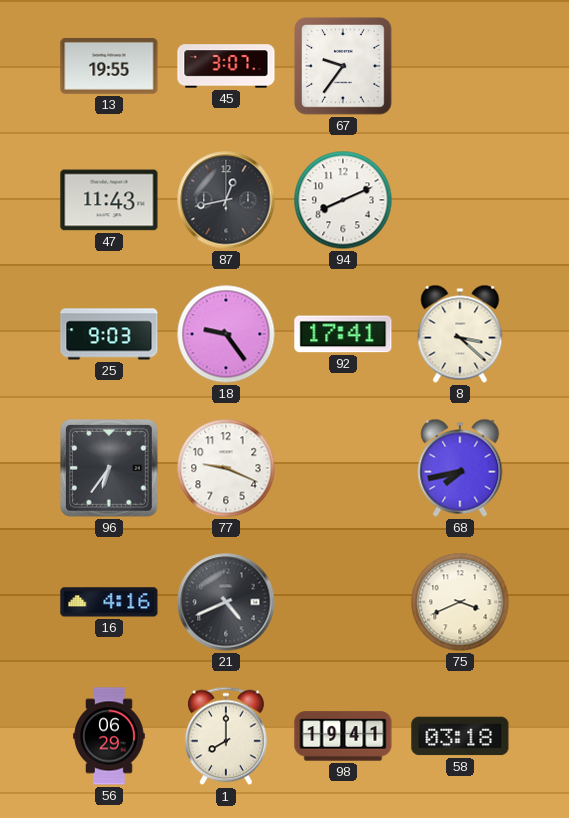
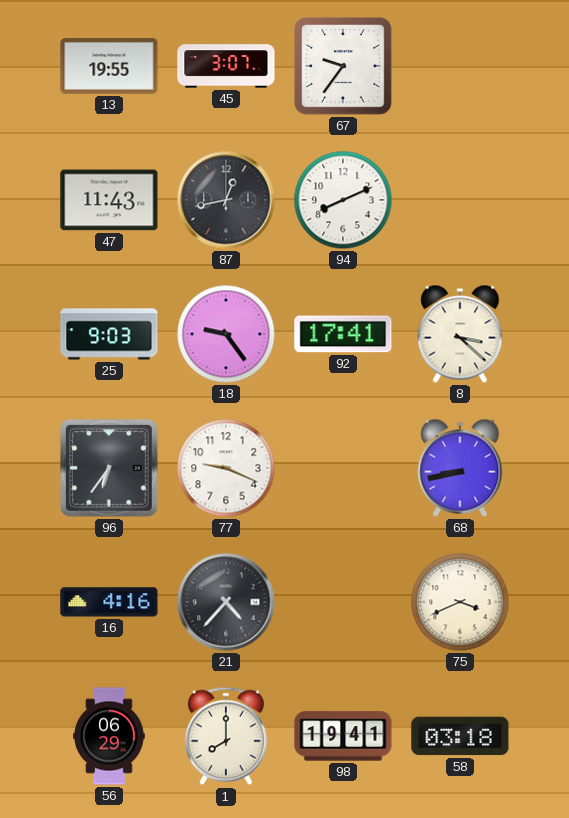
68: 7:43 -> 8:43 (460, 468)
21: 4:41 -> 4:37 (226, 602)
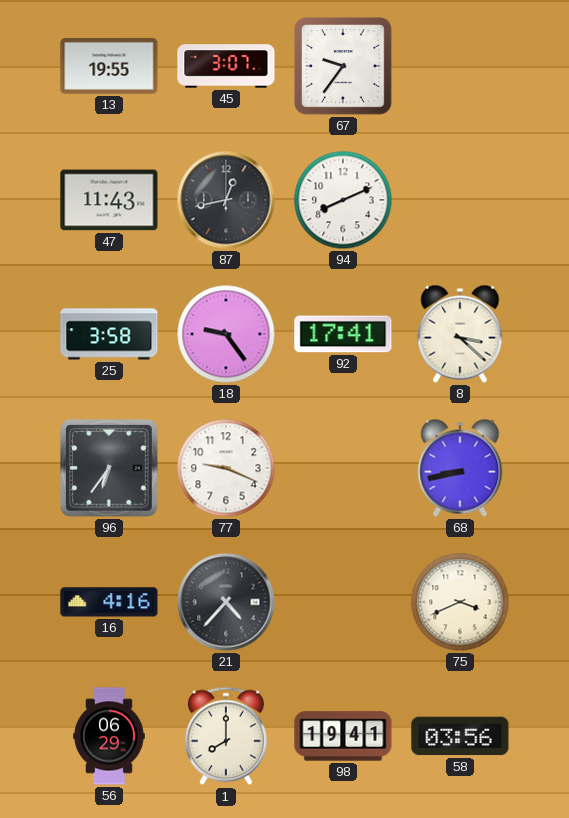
25: 9:03 -> 3:58 (109, 334)
58: 03:18 -> 03:56 (460, 736)
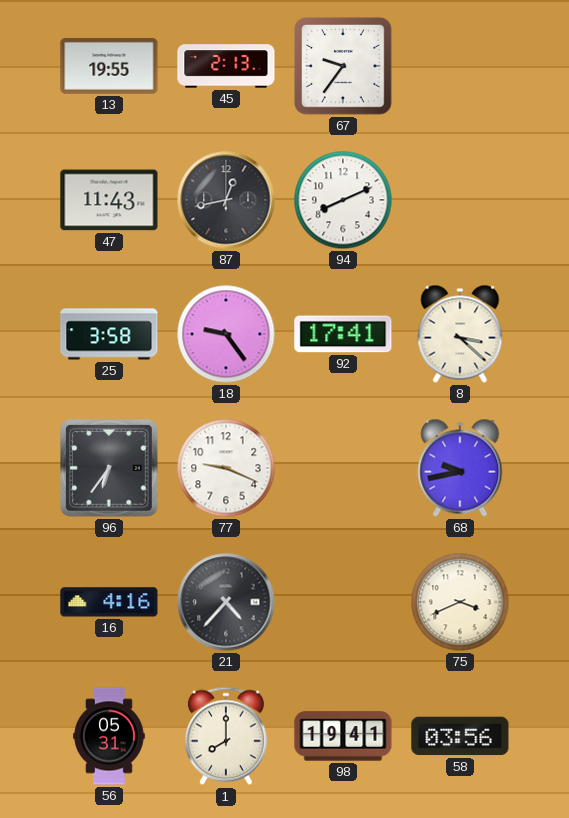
45: 3:07 -> 2:13 (226, 66)
68: 8:43 -> 9:43 (460, 468)
56: 06:29 -> 05:31 (109, 736)
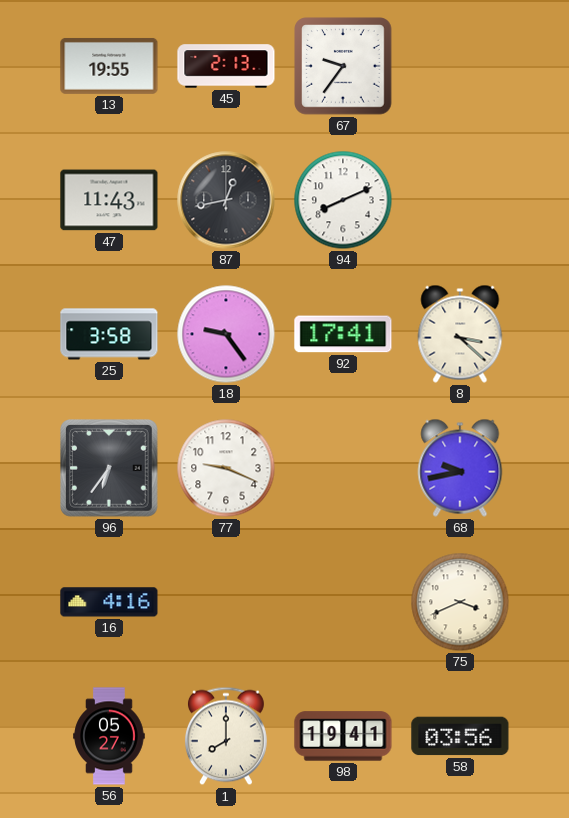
21: 4:37 -> none (226, 602)
56: 05:31 -> 05:27 (109, 736)
